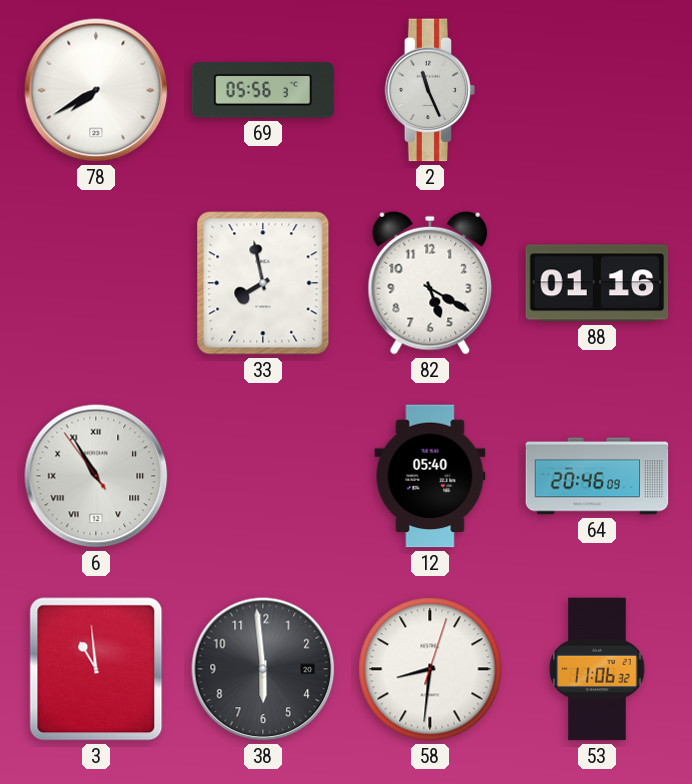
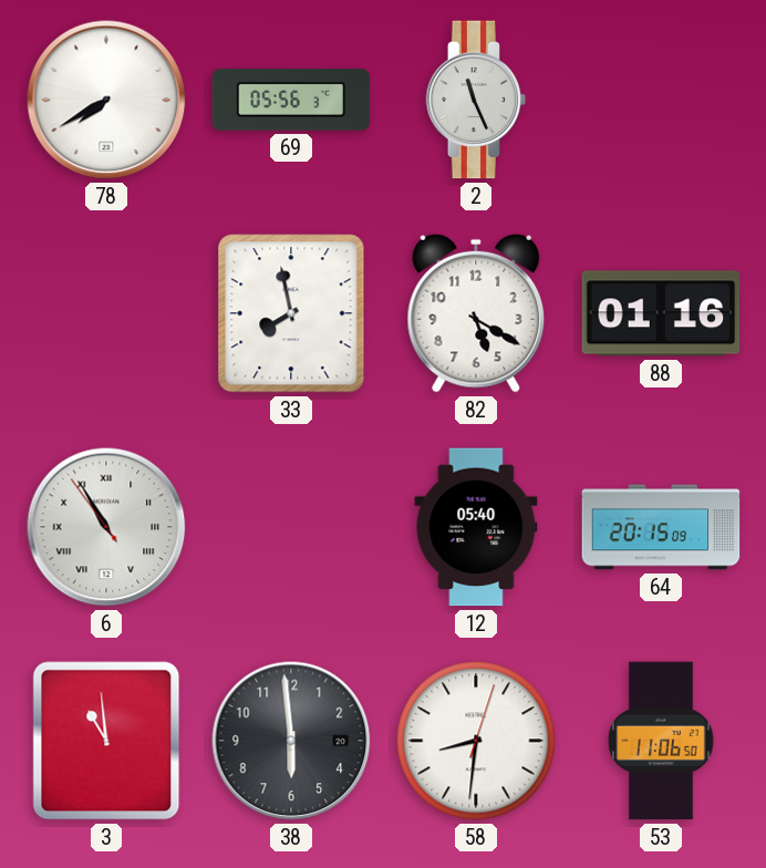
64: 20:46 -> 20:15 (661, 527)
53: 11:06:32 -> 11:06:50 (661, 741)
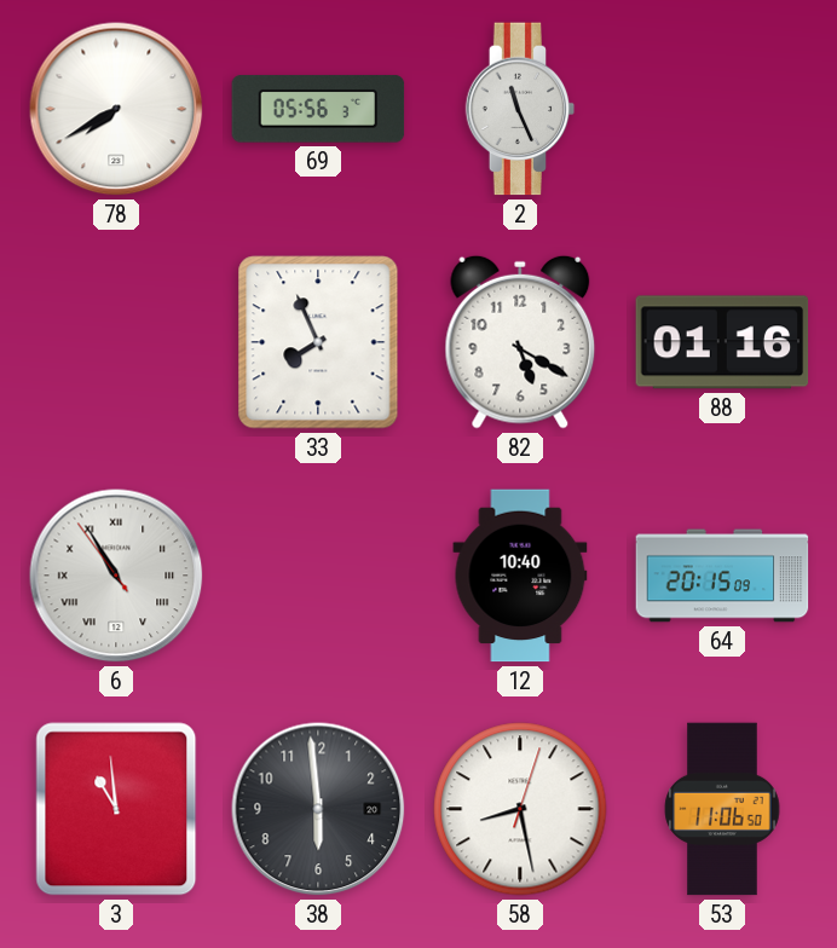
33: 7:58 -> 7:56 (318, 342)
12: 05:40 -> 10:40 (520, 576)
58: 8:31 -> 8:28 (520, 809)
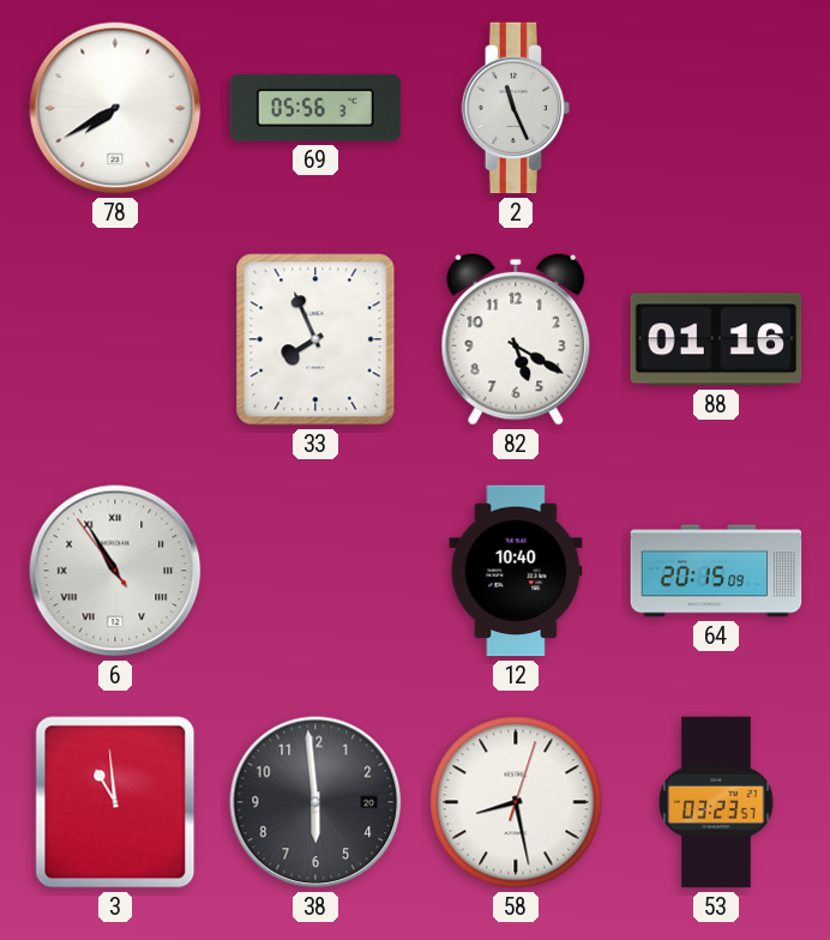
53: 11:06 -> 03:23 (716, 802)
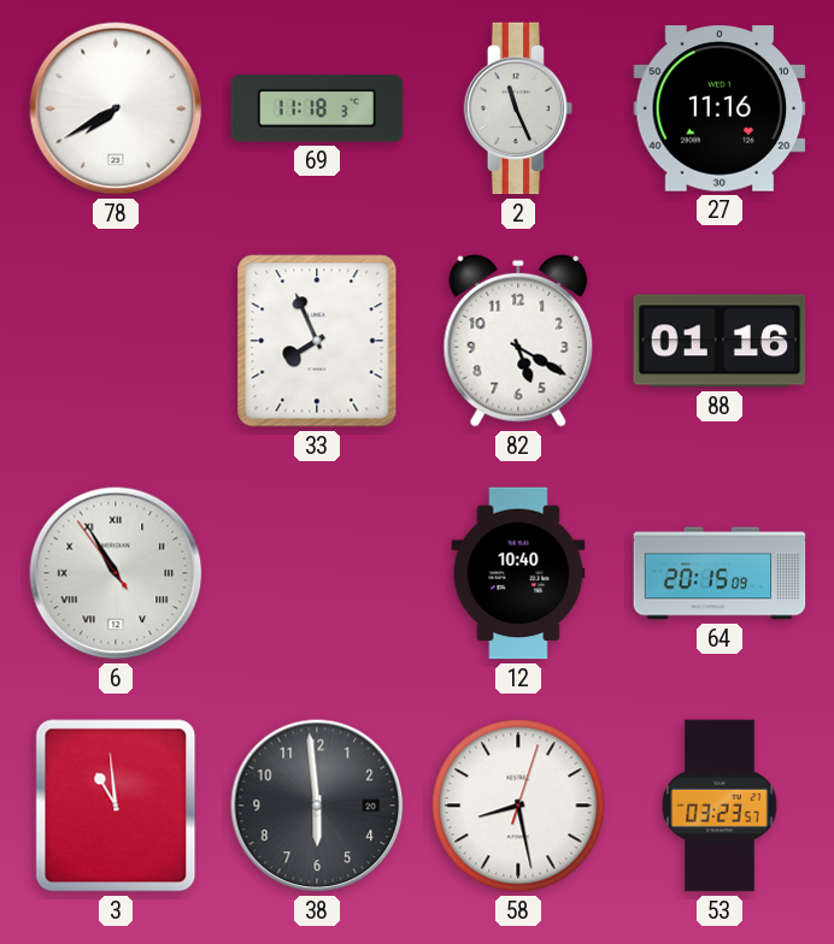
69: 05:56 -> 11:18 (317, 108)
27: none -> 11:16 (720, 108)
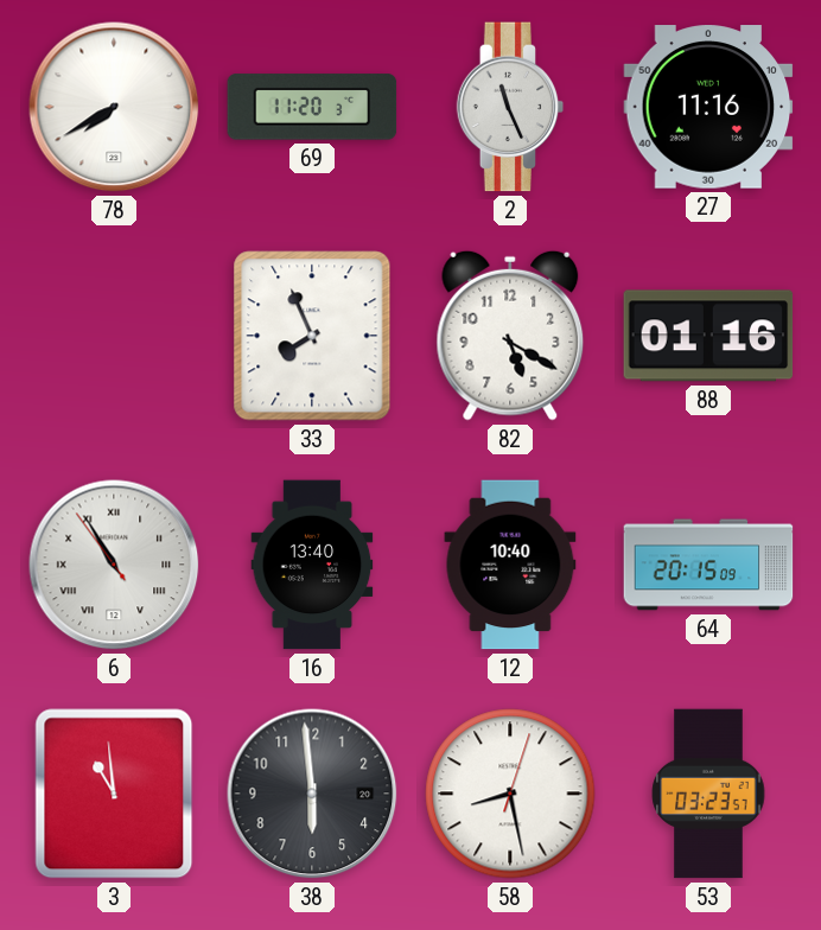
69: 11:18 -> 11:20 (312, 107)
16: none -> 13:40 (312, 565)
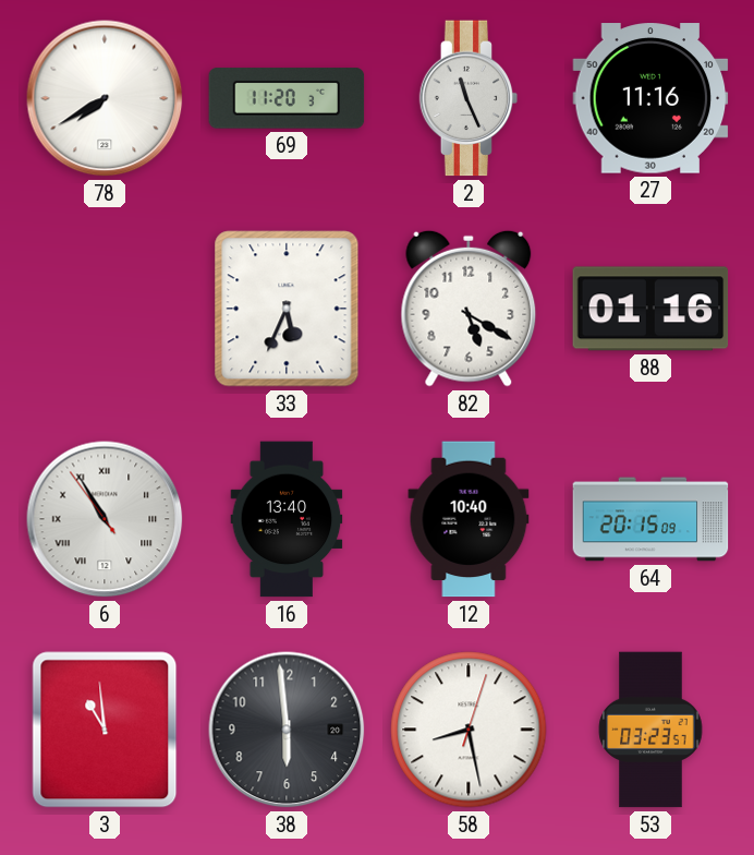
33: 7:56 -> 5:34 (287, 309)
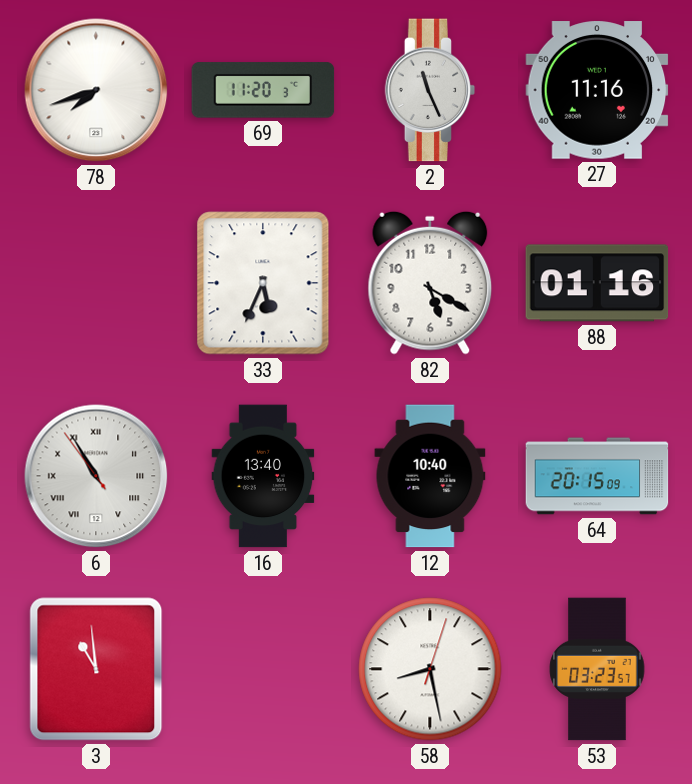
78: 7:40 -> 7:42 (96, 90)
38: 5:59 -> none (287, 730)
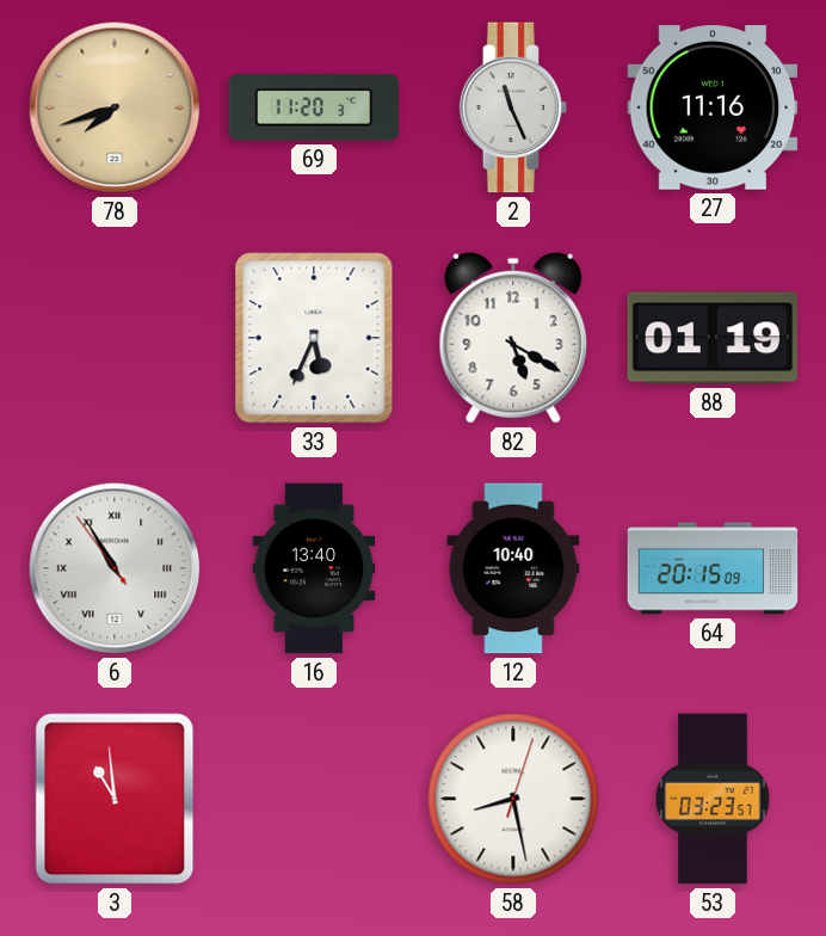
78 dial: white -> champagne (115, 107)
88: 01:16 -> 01:19 (713, 338)
